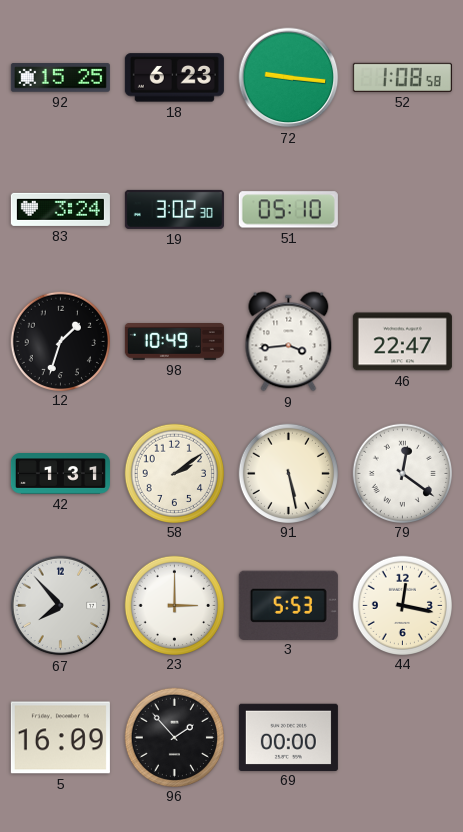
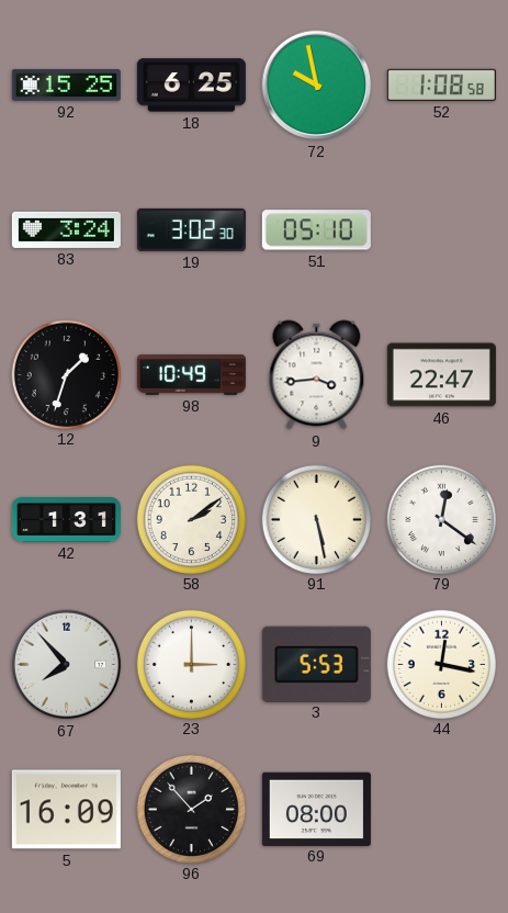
18: 6:23 -> 6:25 (191, 86)
72: 9:16 -> 9:58 (317, 86)
69: 00:00 -> 08:00 (316, 809)
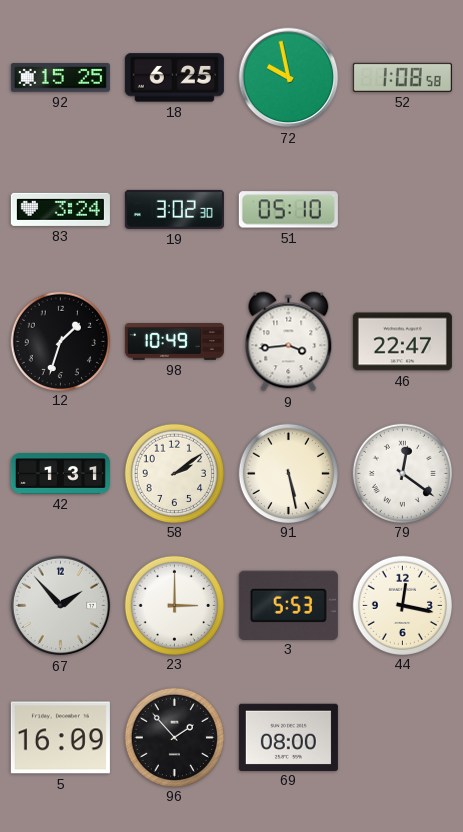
67: 7:53 -> 1:53 (61, 606)
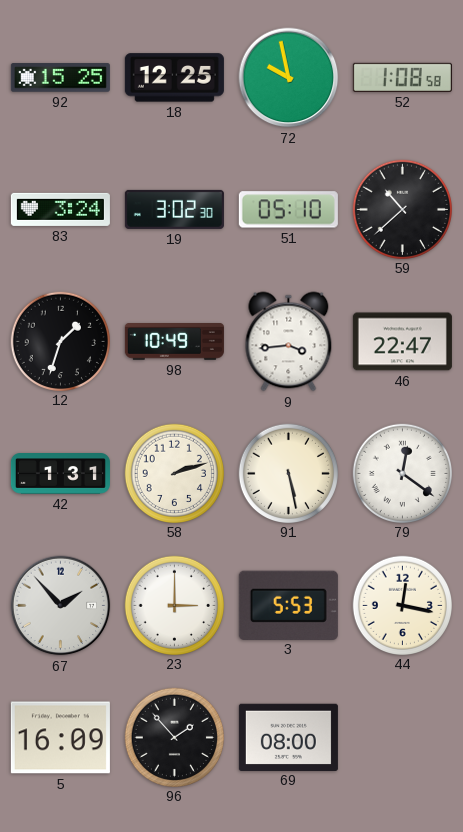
18: 6:25 -> 12:25 (174, 78)
59: none -> 10:38 (402, 209)
58: 2:09 -> 2:12 (174, 473)
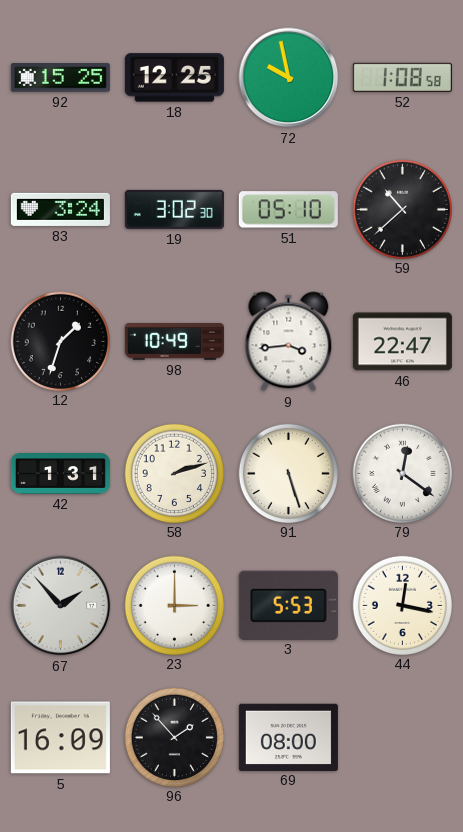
91: 5:28 -> 5:27 (288, 473)
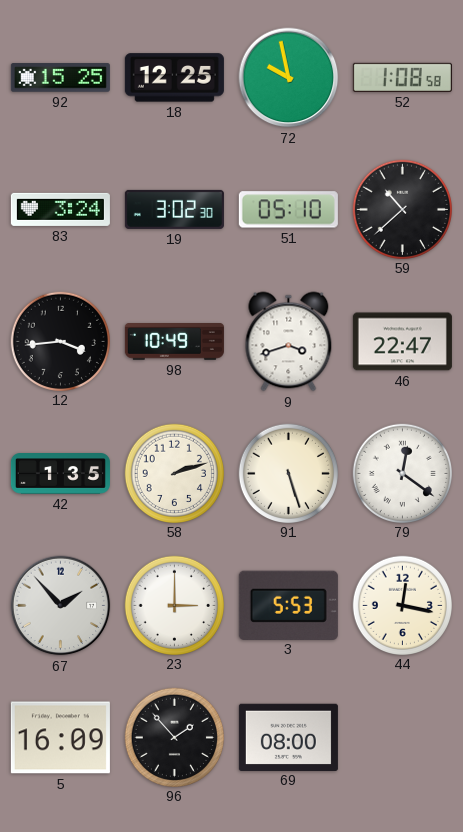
12: 1:33 -> 3:44 (60, 341)
9: 3:44 -> 3:42 (289, 342)
42: 1:31 -> 1:35 (60, 474)
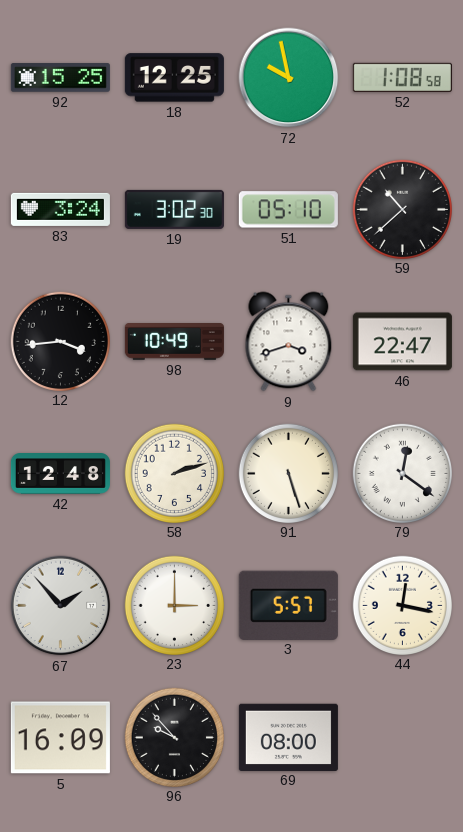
42: 1:35 -> 12:48 (60, 474)
3: 5:53 -> 5:57 (288, 605)
96: 1:53 -> 9:53 (174, 737)
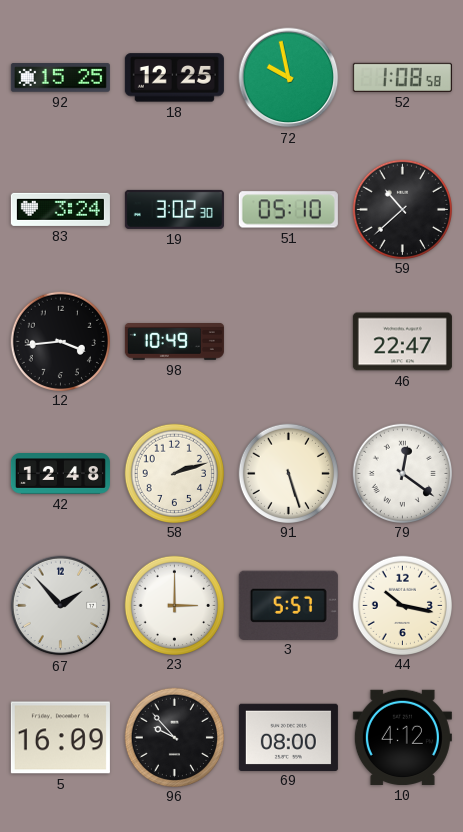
9: 3:42 -> none (289, 342)
44: 12:17 -> 10:17 (402, 605)
10: none -> 4:12 (402, 737)
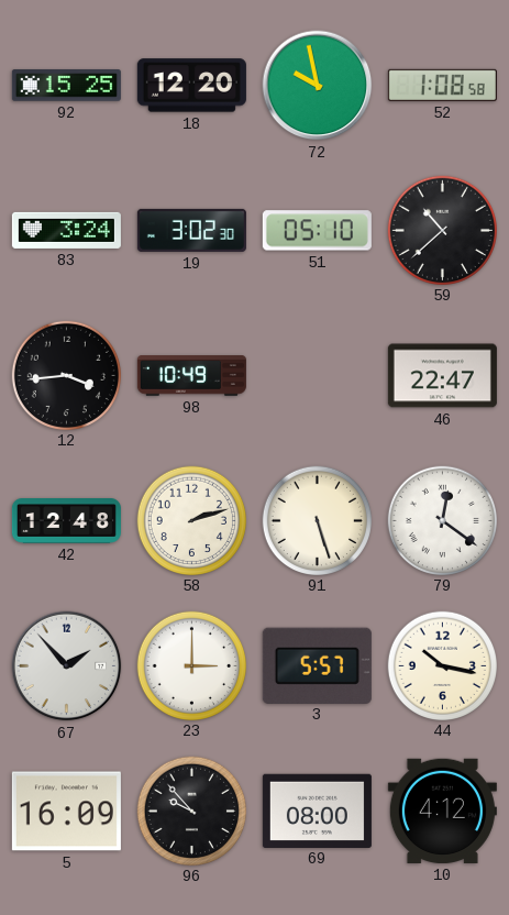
18: 12:25 -> 12:20 (191, 86)
